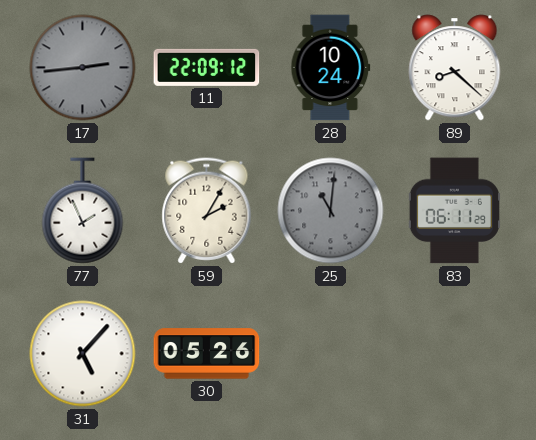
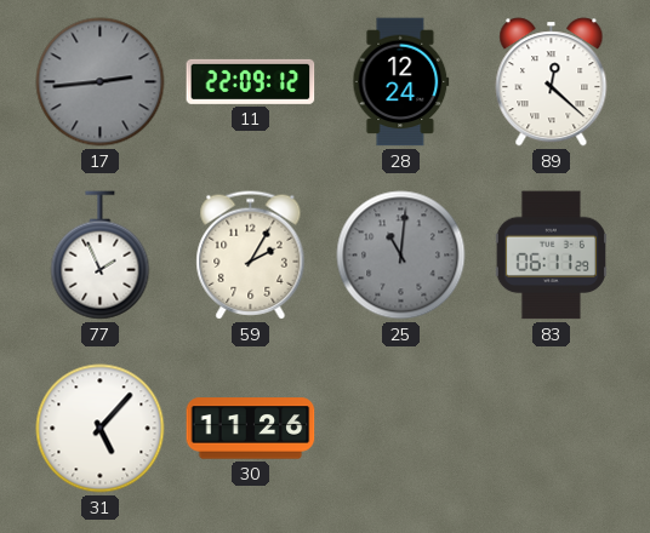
28: 10:24 -> 12:24 (401, 82)
89: 8:22 -> 12:22 (552, 82)
30: 05:26 -> 11:26 (251, 429)
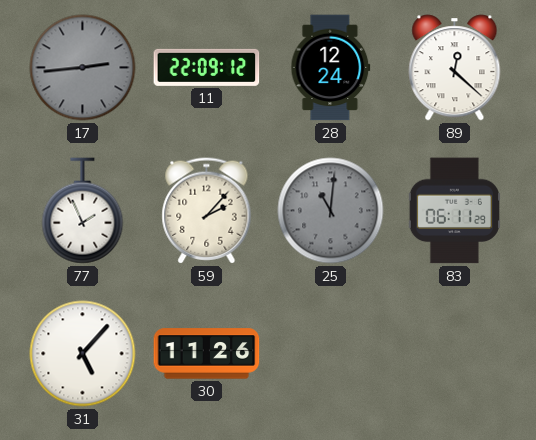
59: 2:05 -> 2:07 (207, 211)
